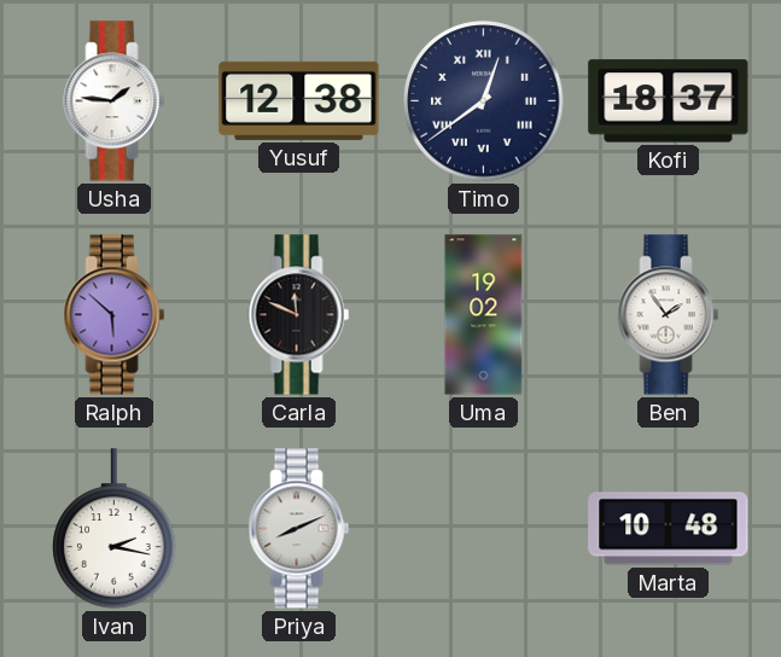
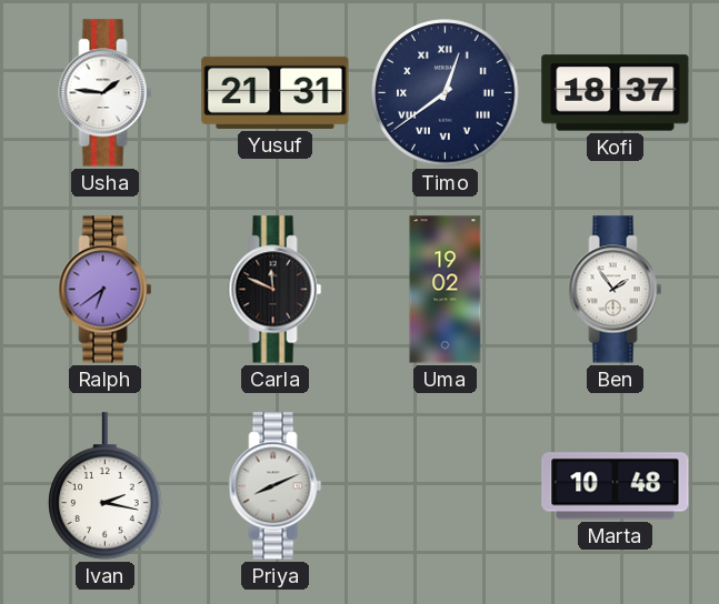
Yusuf: 12:38 -> 21:31 (276, 92)
Ralph: 5:52 -> 6:39 (106, 290)
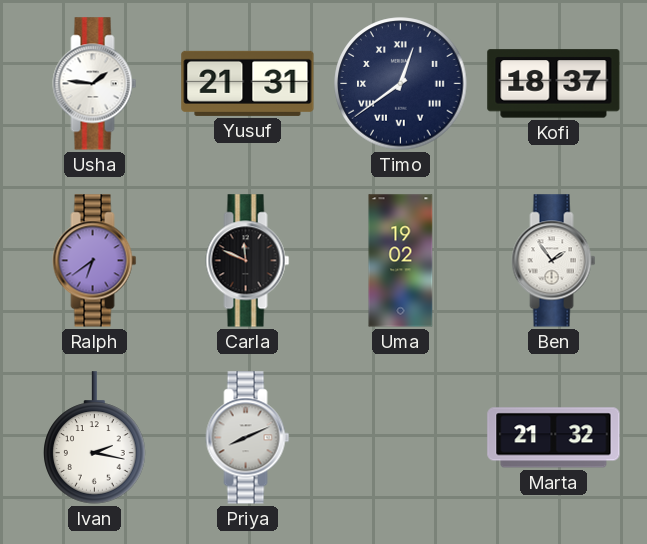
Marta: 10:48 -> 21:32 (554, 438)
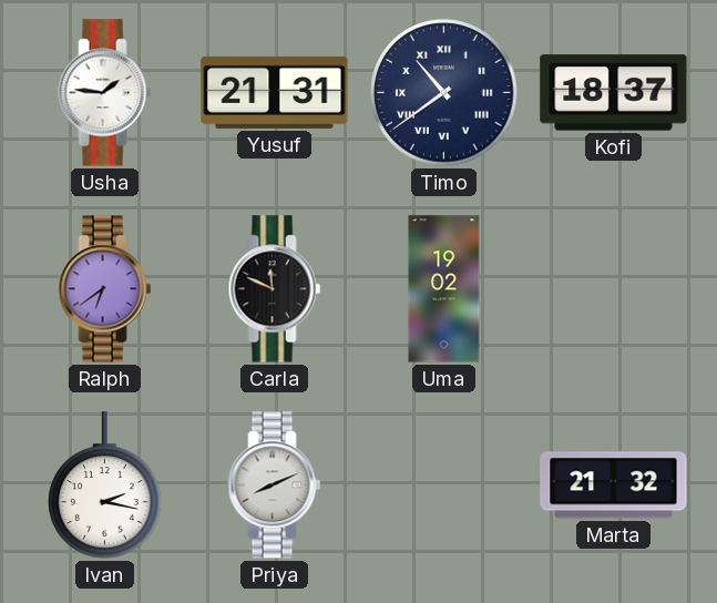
Timo: 12:39 -> 10:39 (444, 93)
Ben: 1:54 -> none (554, 261)
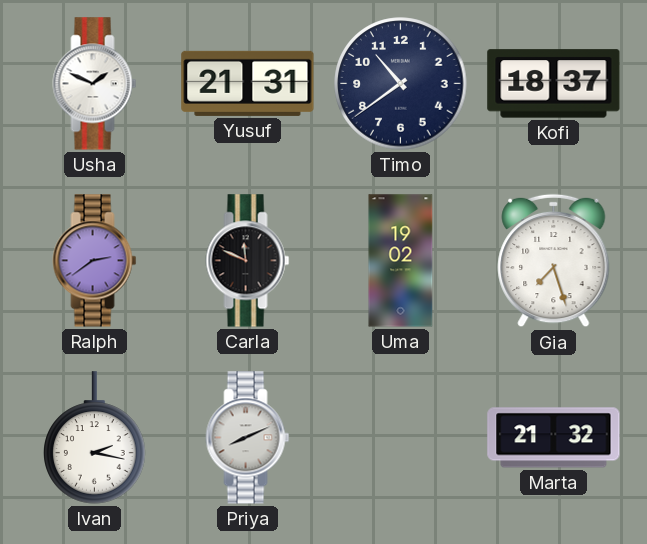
Usha: 1:46 -> 1:49 (95, 84)
Timo numerals: Roman -> Arabic (401, 84)
Ralph: 6:39 -> 2:39 (95, 261)
Gia: none -> 7:27 (554, 261)
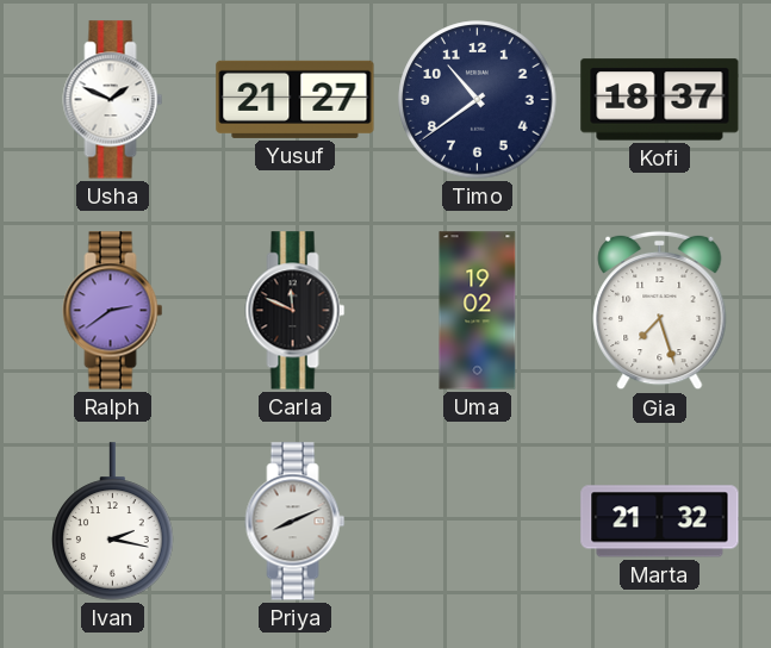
Yusuf: 21:31 -> 21:27 (296, 99)
